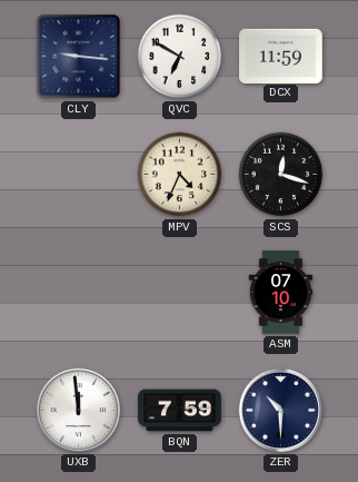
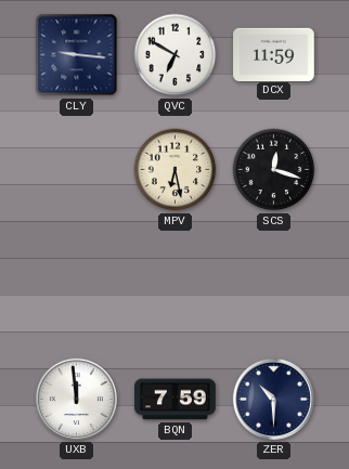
MPV: 4:34 -> 6:28 (176, 170)
ASM: 07:10 -> none (281, 293)
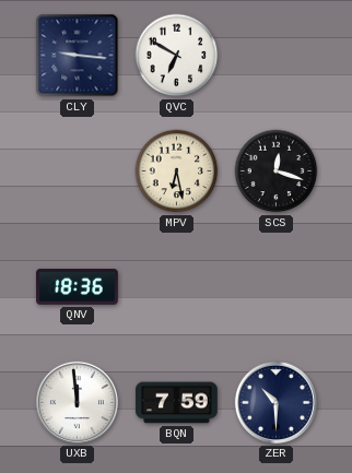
DCX: 11:59 -> none (274, 54)
QNV: none -> 18:36 (78, 287)
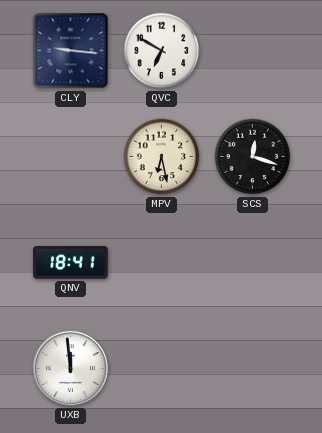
QNV: 18:36 -> 18:41 (71, 263)
BQN: 7:59 -> none (177, 403)
ZER: 10:30 -> none (275, 402)
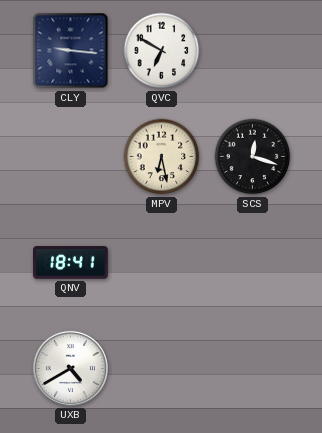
UXB: 11:59 -> 4:40 (70, 368)
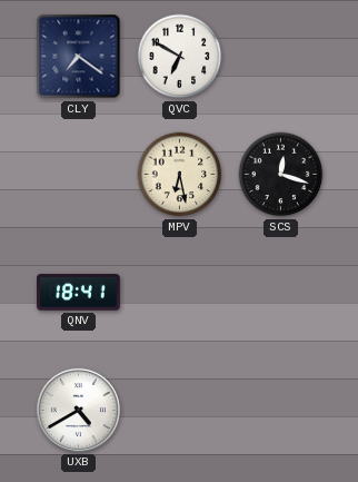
CLY: 9:16 -> 7:21 (79, 57)
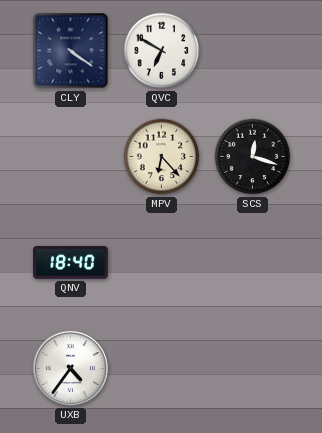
CLY: 7:21 -> 4:21 (71, 51)
MPV: 6:28 -> 6:23 (162, 157)
QNV: 18:41 -> 18:40 (71, 263)
UXB: 4:40 -> 4:36 (70, 368)
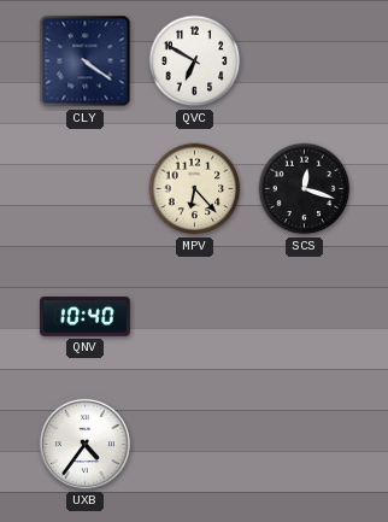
QNV: 18:40 -> 10:40 (86, 317)
